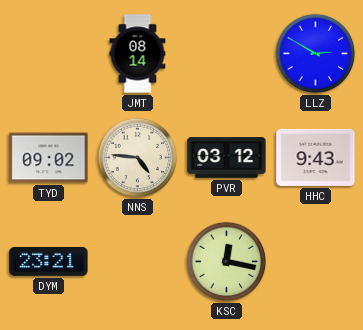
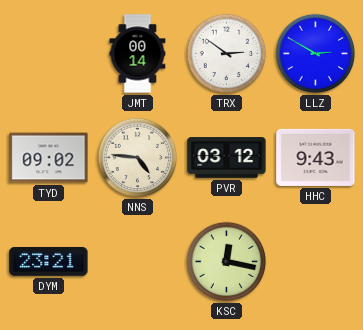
JMT: 08:14 -> 00:14 (138, 54)
TRX: none -> 2:51 (227, 54)
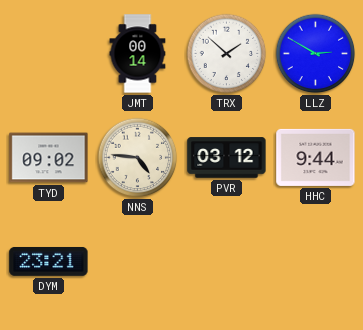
TRX: 2:51 -> 1:52 (227, 54)
HHC: 9:43 -> 9:44 (316, 157)
KSC: 12:17 -> none (227, 262)
